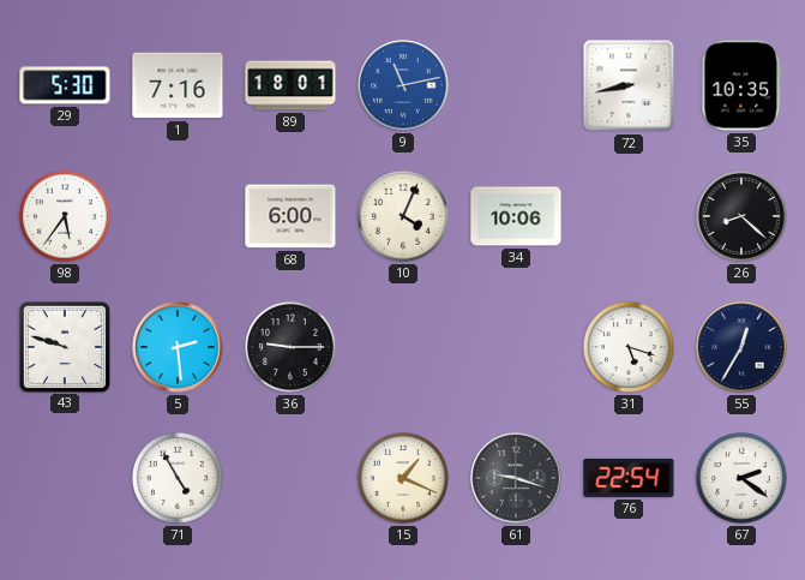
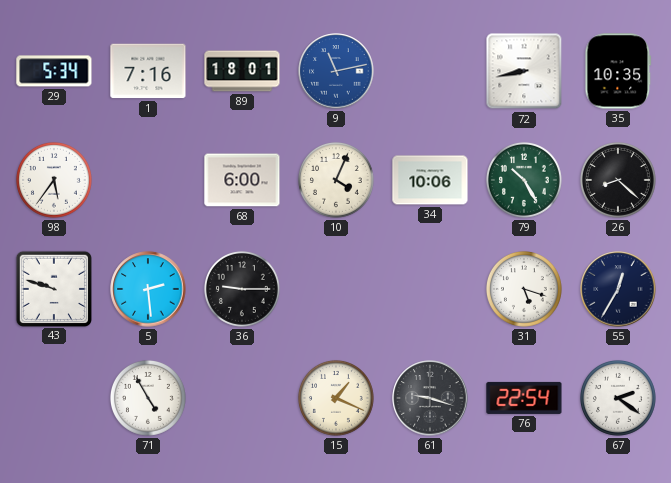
29: 5:30 -> 5:34 (54, 71)
79: none -> 10:25 (524, 180)
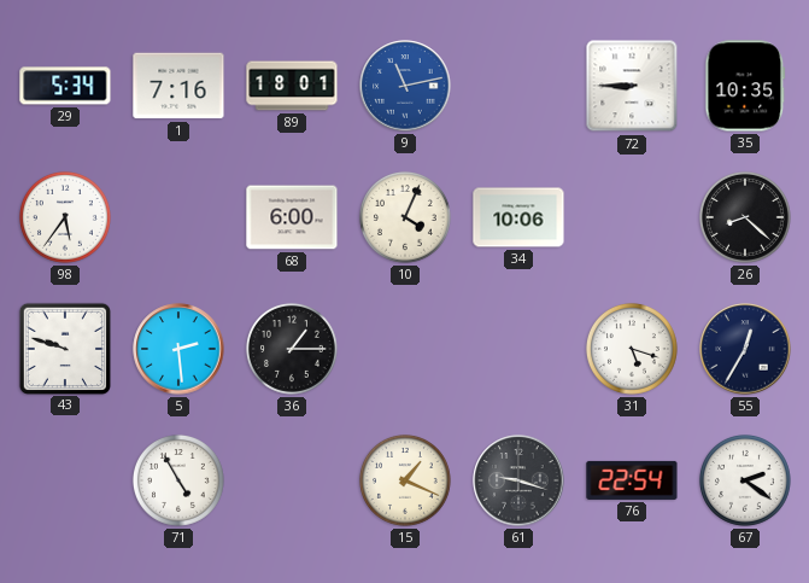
72: 8:43 -> 8:45 (632, 86)
79: 10:25 -> none (524, 180)
36: 9:15 -> 1:15 (292, 349)
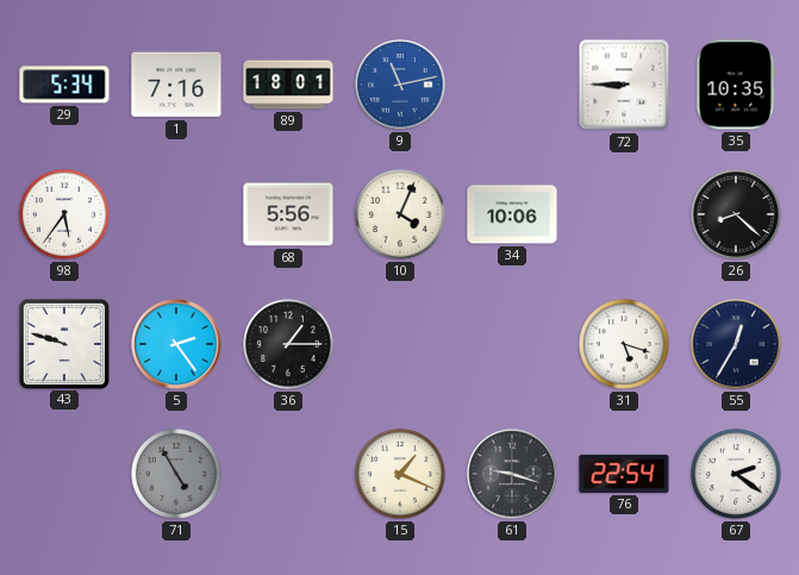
68: 6:00 -> 5:56 (288, 214)
5: 2:29 -> 2:24 (176, 344)
71 dial: white -> grey (176, 474)
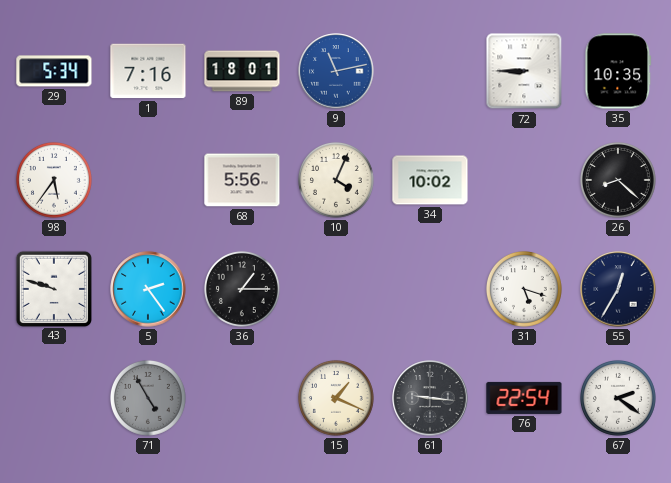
34: 10:06 -> 10:02 (430, 180)
61: 9:18 -> 9:16 (430, 398)
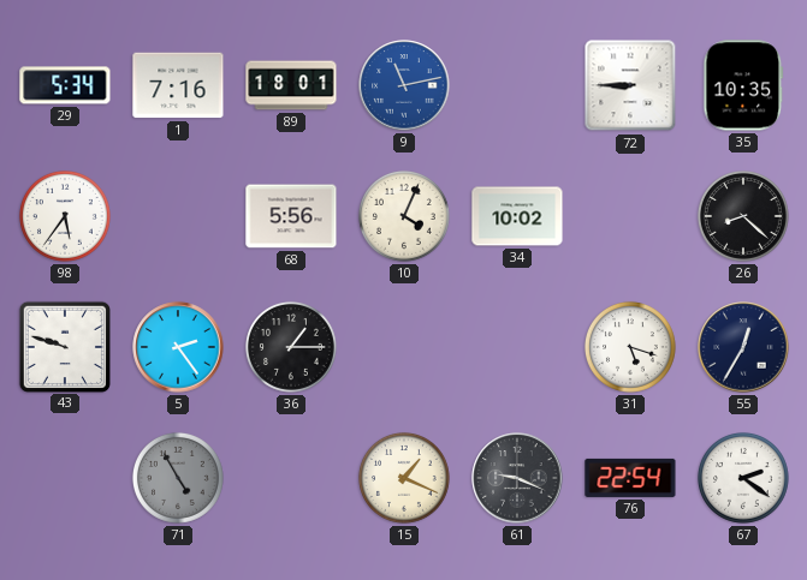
61: 9:16 -> 9:19 (517, 478)
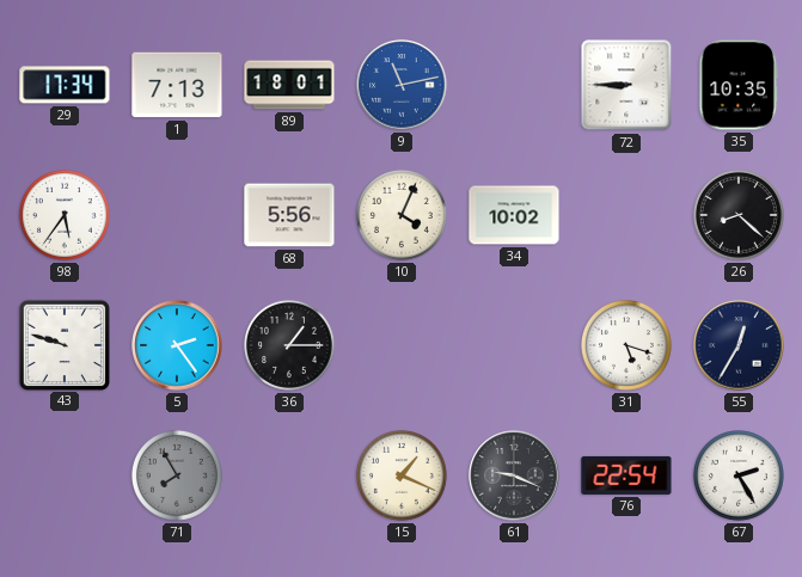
29: 5:34 -> 17:34 (65, 85)
1: 7:16 -> 7:13 (177, 85)
71: 4:55 -> 7:55 (177, 475)
67: 2:21 -> 2:25 (739, 475)
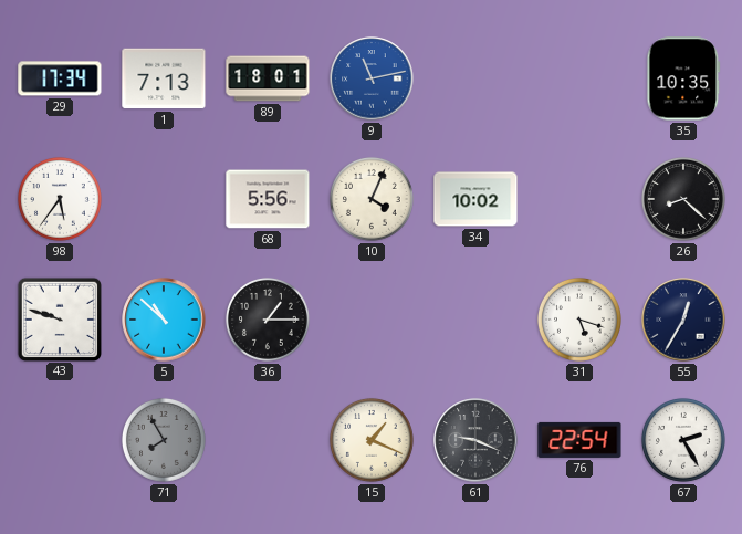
72: 8:45 -> none (626, 85)
5: 2:24 -> 10:52 (164, 320)
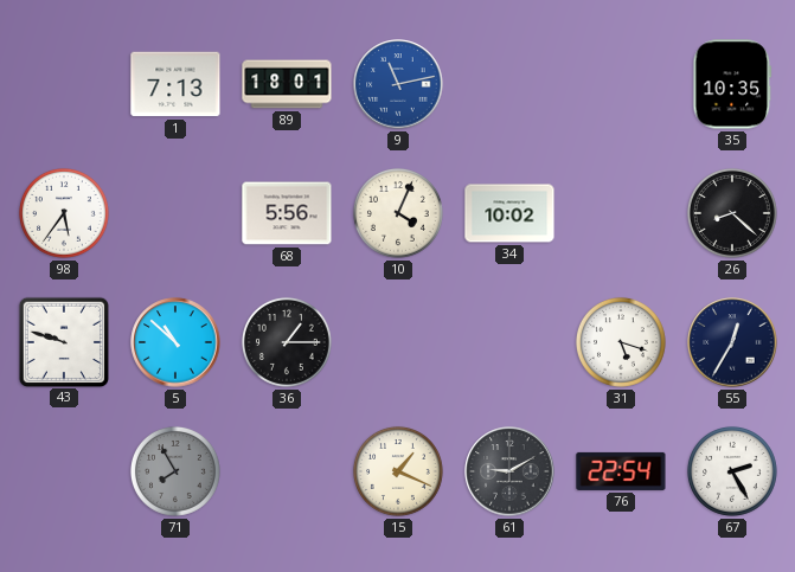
29: 17:34 -> none (60, 78)
61: 9:19 -> 9:10 (509, 471)
